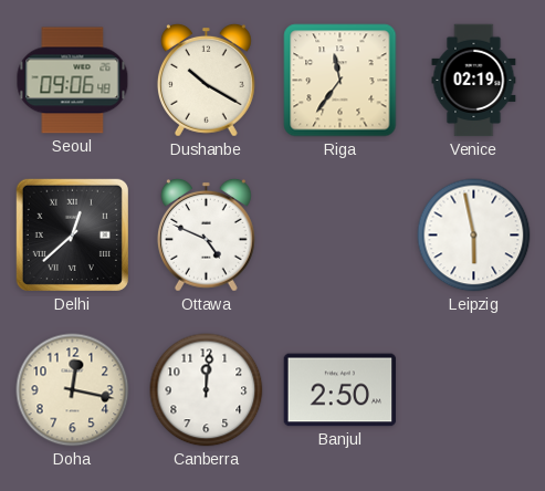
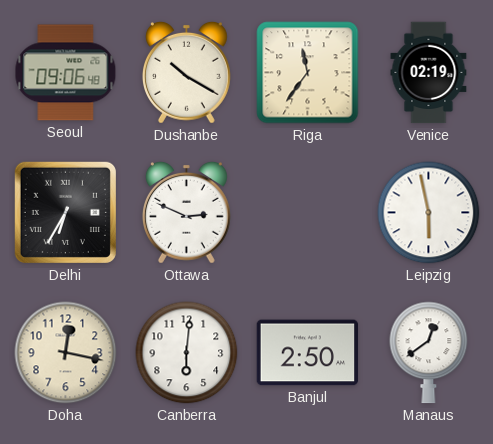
Delhi: 12:38 -> 6:35 (65, 212)
Ottawa: 4:49 -> 2:49 (187, 212)
Canberra: 12:01 -> 6:01 (187, 353)
Manaus: none -> 12:39 (429, 353)
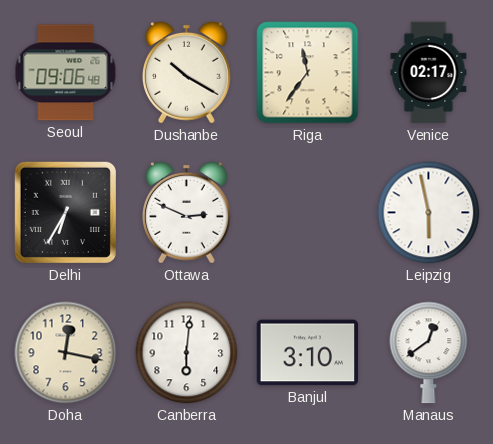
Venice: 02:19 -> 02:17 (429, 73)
Banjul: 2:50 -> 3:10 (308, 353)
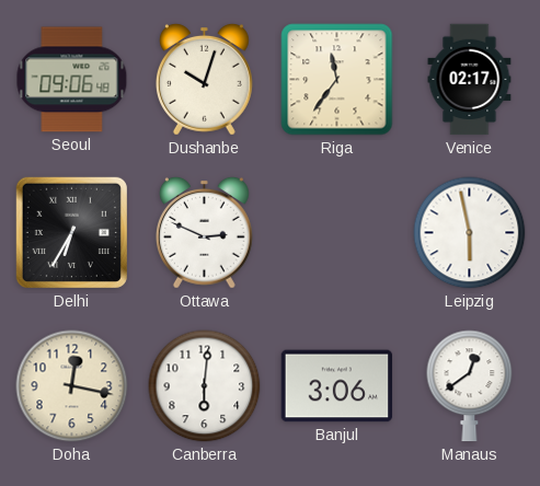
Dushanbe: 10:20 -> 10:03 (205, 79)
Banjul: 3:10 -> 3:06 (337, 386)
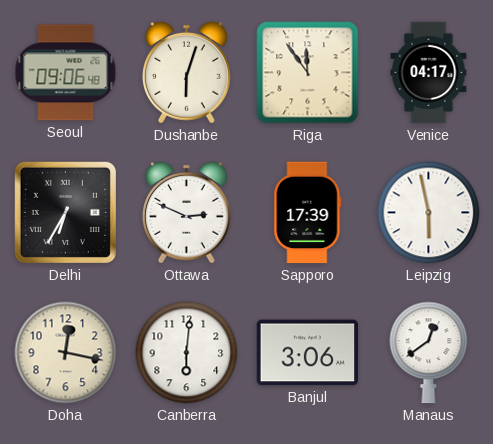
Dushanbe: 10:03 -> 6:03 (187, 72)
Riga: 11:36 -> 11:54 (308, 73)
Venice: 02:17 -> 04:17 (429, 73)
Sapporo: none -> 17:39 (308, 213)
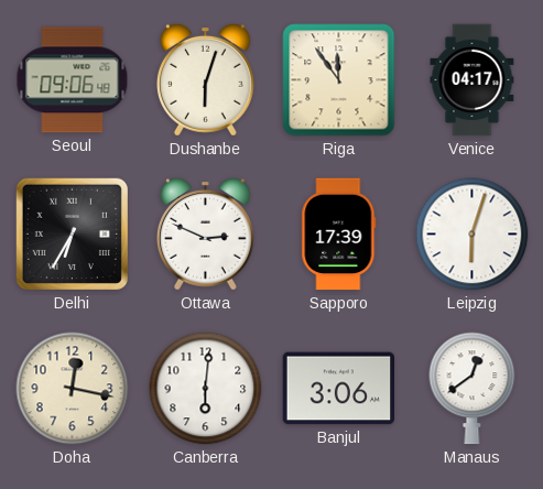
Leipzig: 5:58 -> 6:03 (473, 235)
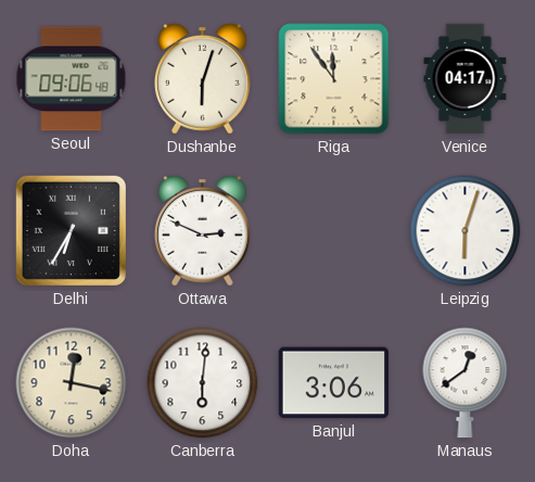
Sapporo: 17:39 -> none (339, 235)
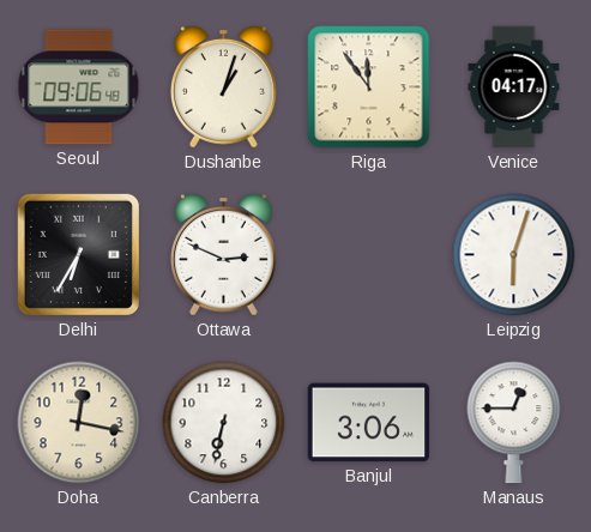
Dushanbe: 6:03 -> 1:03 (224, 86)
Canberra: 6:01 -> 6:32 (224, 423)
Manaus: 12:39 -> 12:45 (514, 423)
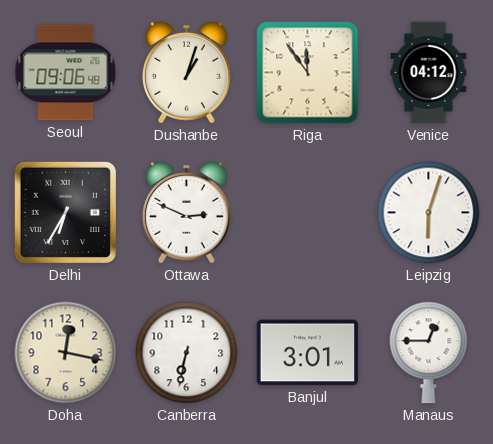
Venice: 04:17 -> 04:12 (429, 73)
Banjul: 3:06 -> 3:01 (308, 353)
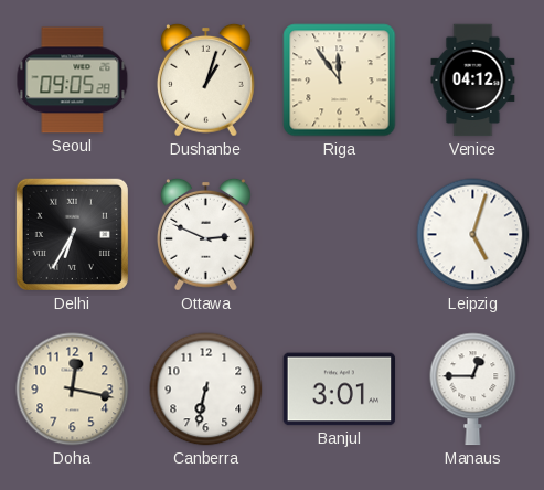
Seoul: 09:06 -> 09:05 (73, 81)
Leipzig: 6:03 -> 5:03 (473, 235)
